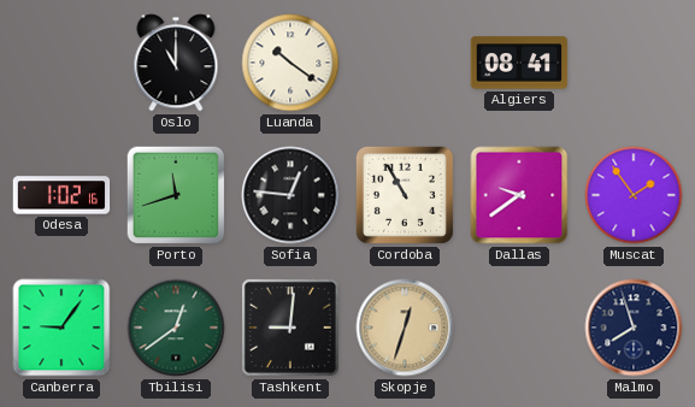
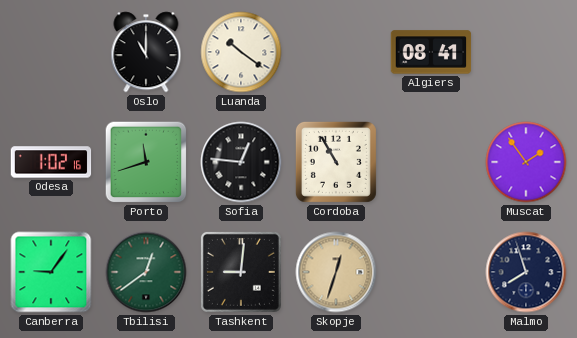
Dallas: 9:39 -> none (519, 195)
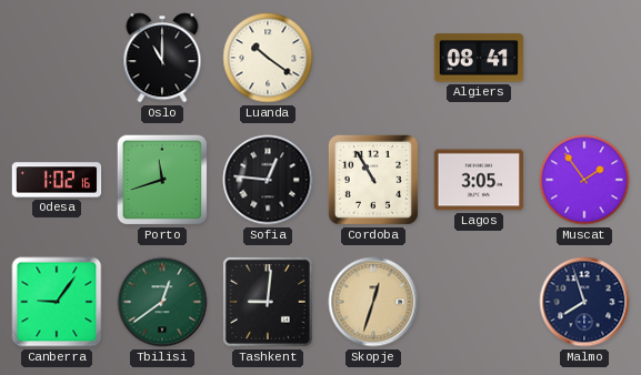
Lagos: none -> 3:05 (479, 180)
